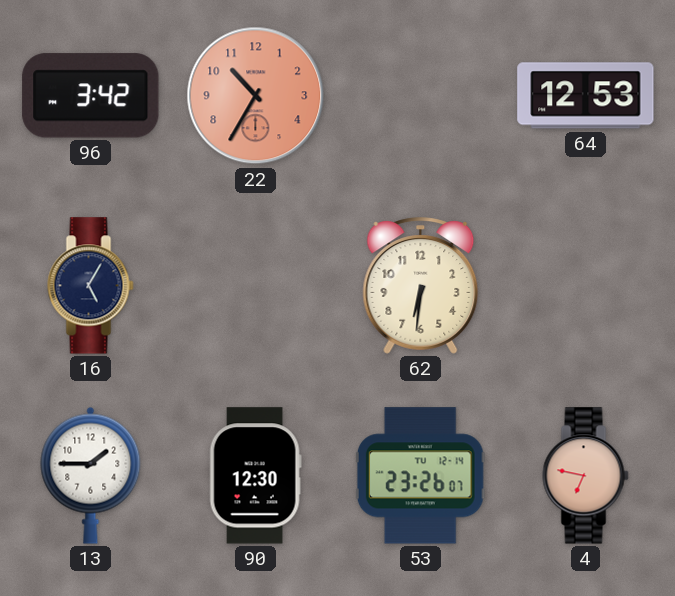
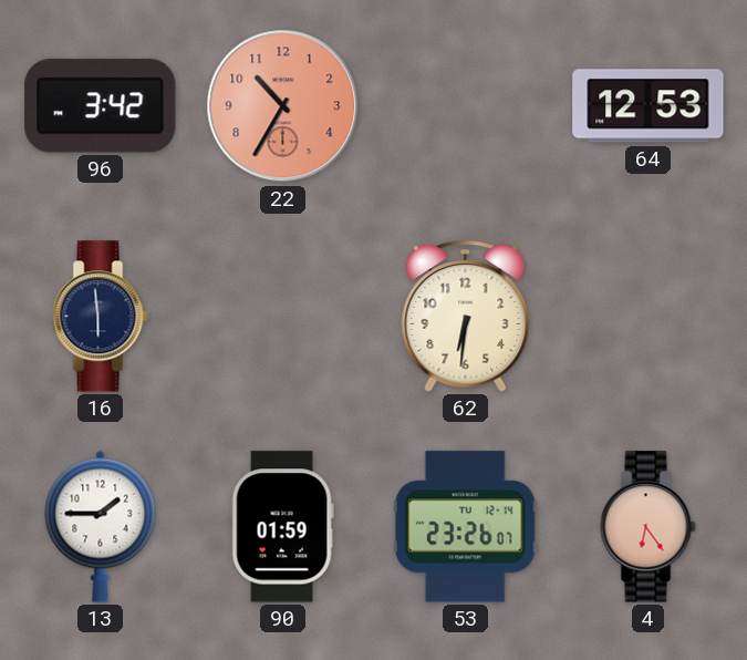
16: 5:05 -> 5:59 (101, 317)
90: 12:30 -> 01:59 (282, 527)
4: 6:47 -> 6:24 (649, 527)
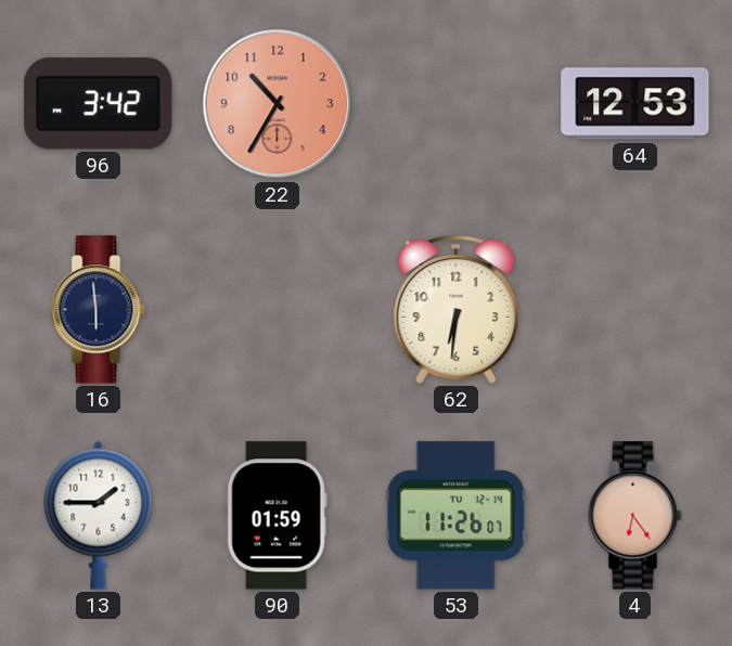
53: 23:26 -> 11:26 (455, 516)
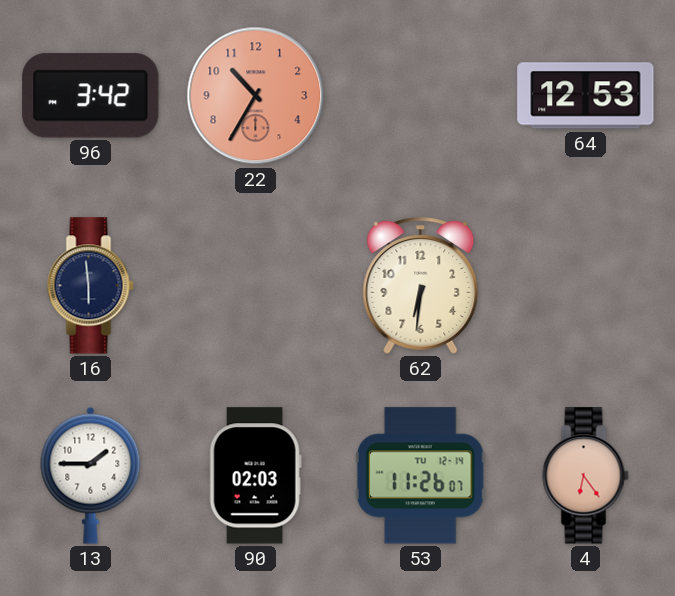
90: 01:59 -> 02:03 (255, 476)
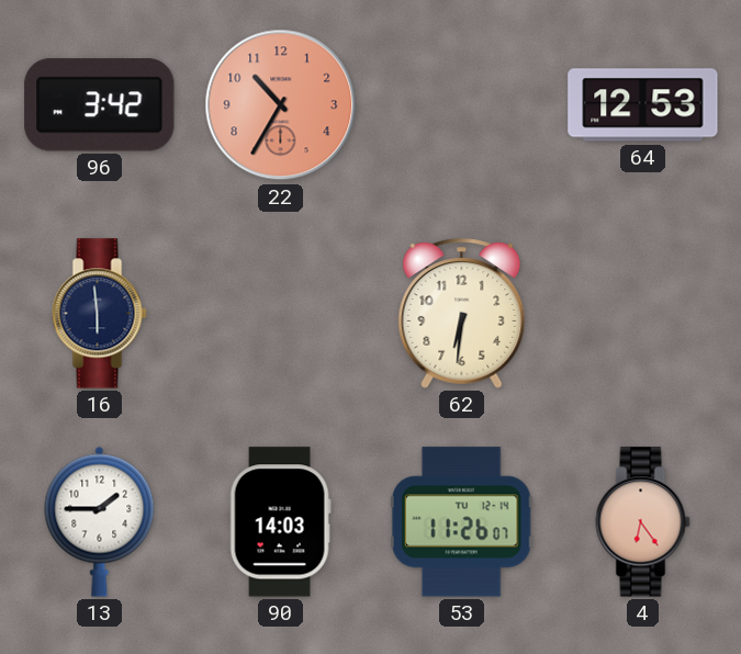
90: 02:03 -> 14:03 (280, 522)
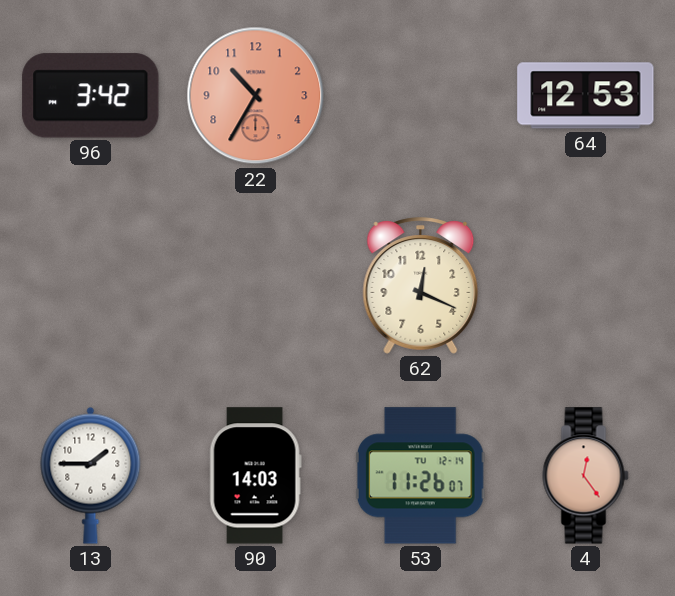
16: 5:59 -> none (100, 314)
62: 6:31 -> 12:19 (421, 286)
4: 6:24 -> 12:24 (586, 476)
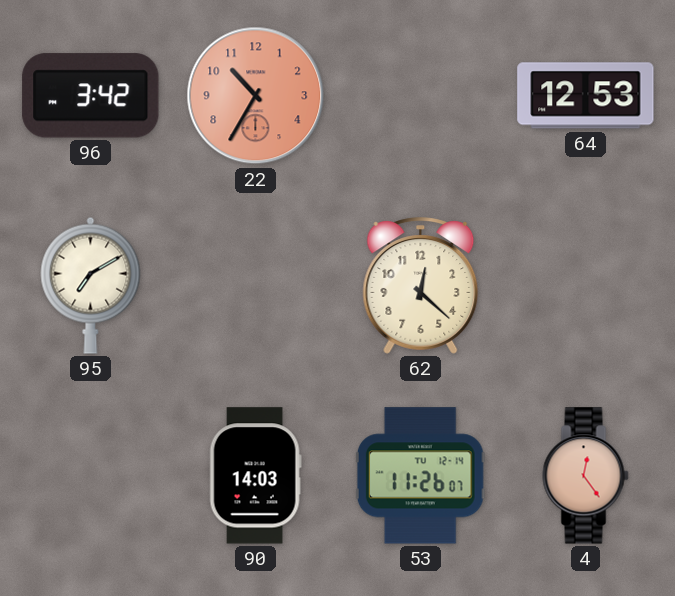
95: none -> 7:10 (91, 285)
62: 12:19 -> 12:22 (421, 286)
13: 1:45 -> none (91, 475)
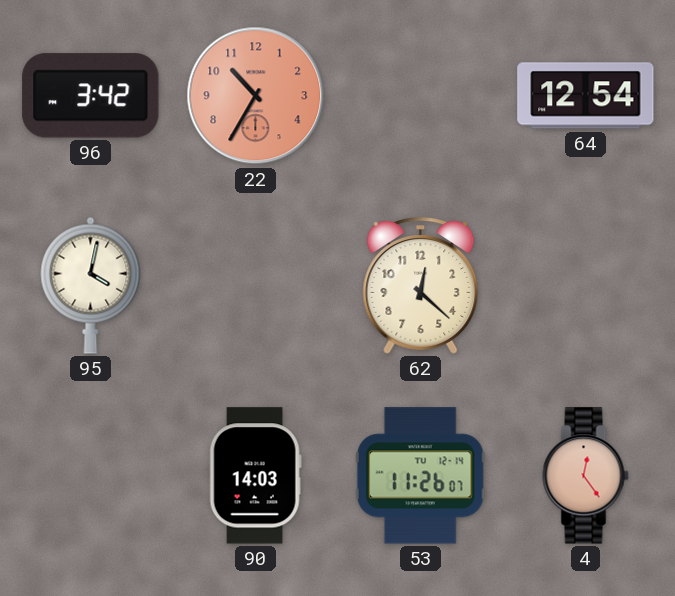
64: 12:53 -> 12:54 (586, 96)
95: 7:10 -> 4:02 (91, 285)
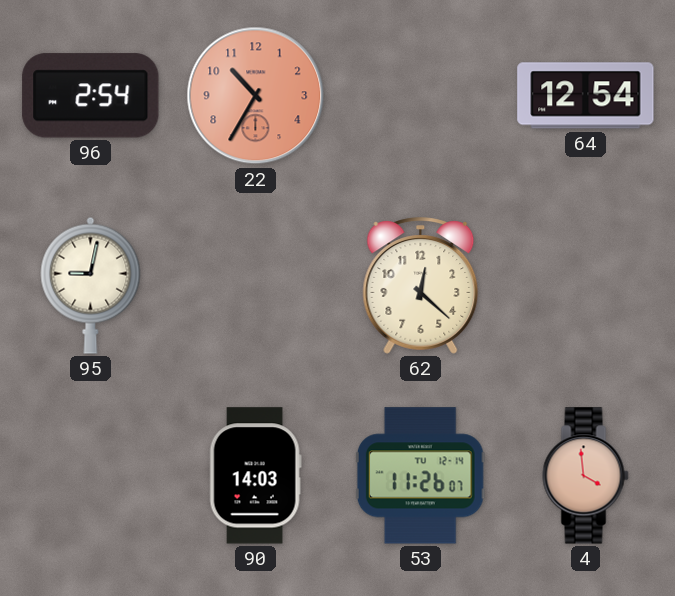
96: 3:42 -> 2:54 (91, 96)
95: 4:02 -> 9:02 (91, 285)
4: 12:24 -> 3:59 (586, 476)
